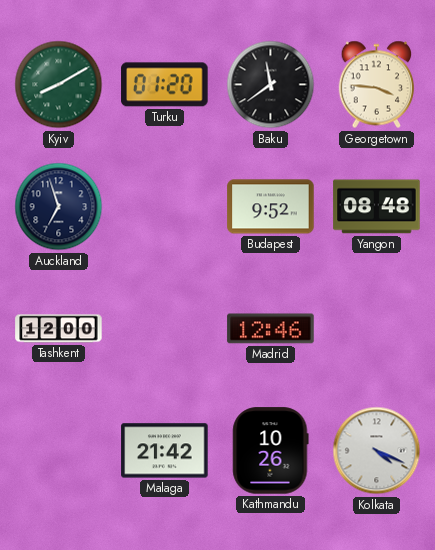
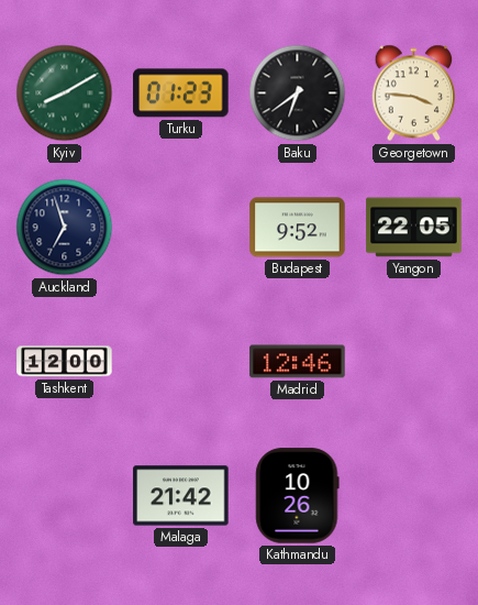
Turku: 01:20 -> 01:23 (181, 94)
Baku: 11:39 -> 6:39 (298, 94)
Yangon: 08:48 -> 22:05 (414, 228)
Kolkata: 4:19 -> none (377, 451)
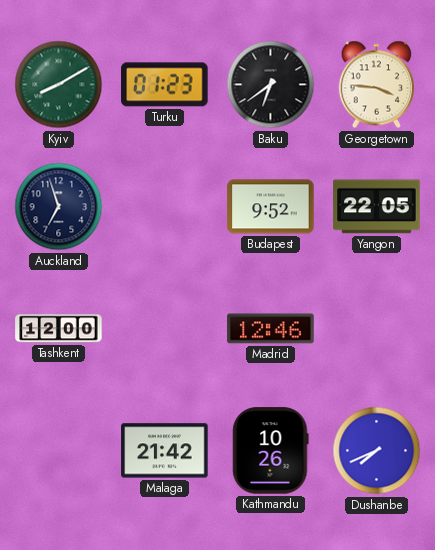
Dushanbe: none -> 7:41 (377, 451)
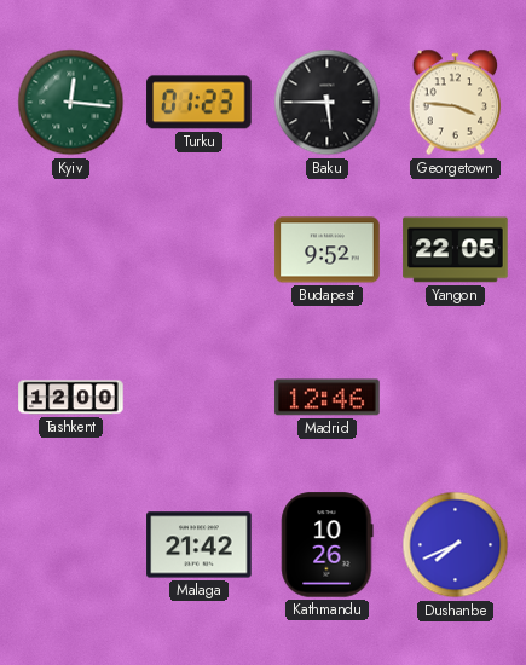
Kyiv: 8:10 -> 12:16 (71, 103)
Baku: 6:39 -> 5:45 (328, 103)
Auckland: 6:57 -> none (59, 207)
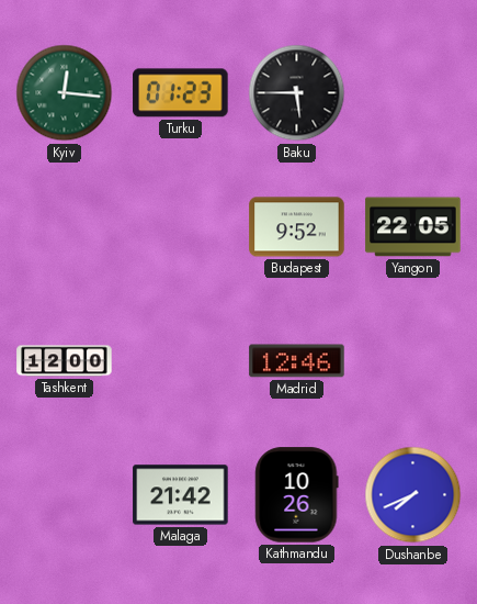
Georgetown: 3:46 -> none (456, 103)
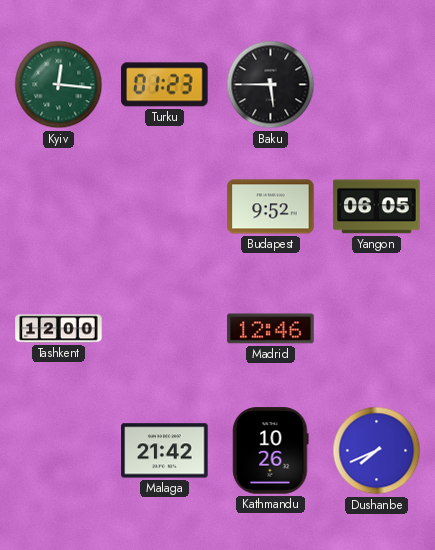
Yangon: 22:05 -> 06:05 (377, 207)
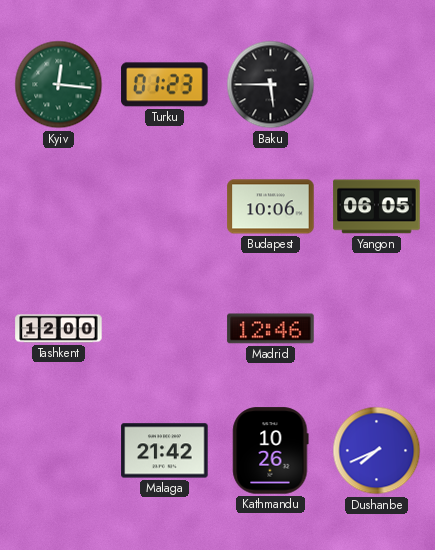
Budapest: 9:52 -> 10:06 (271, 207)
